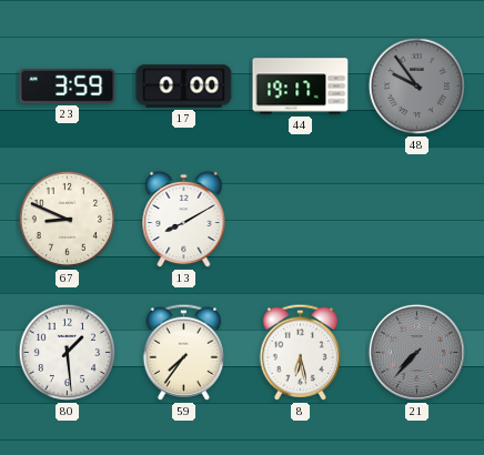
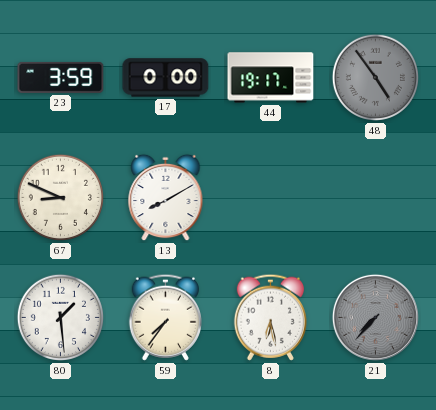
48: 9:54 -> 4:54 (375, 77)
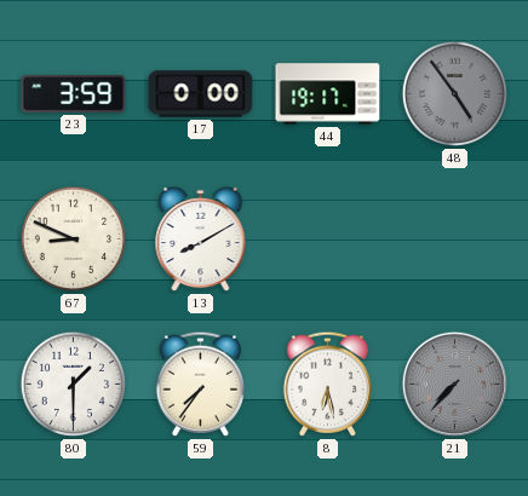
80: 1:29 -> 1:30 (73, 383)
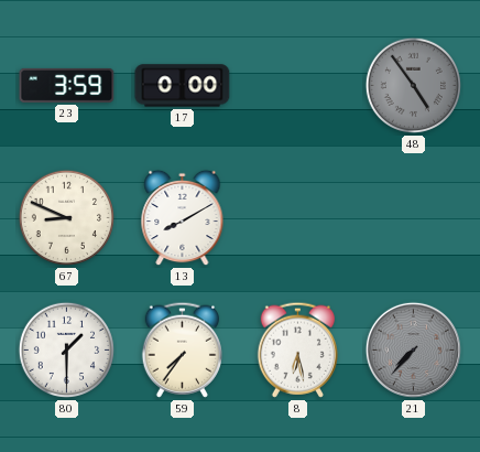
44: 19:17 -> none (328, 94)
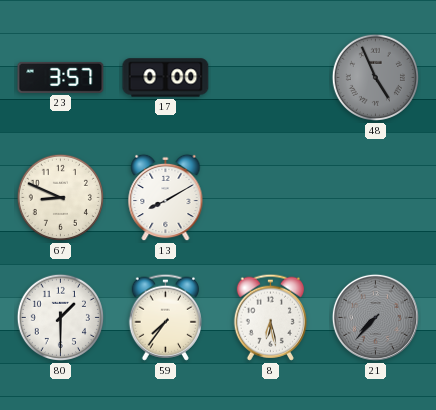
23: 3:59 -> 3:57 (61, 77)
48: 4:54 -> 4:56 (375, 77)
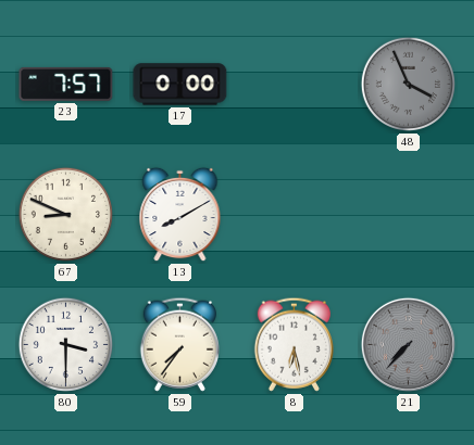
23: 3:57 -> 7:57 (66, 84)
48: 4:56 -> 3:56 (408, 84)
80: 1:30 -> 3:30 (65, 344)
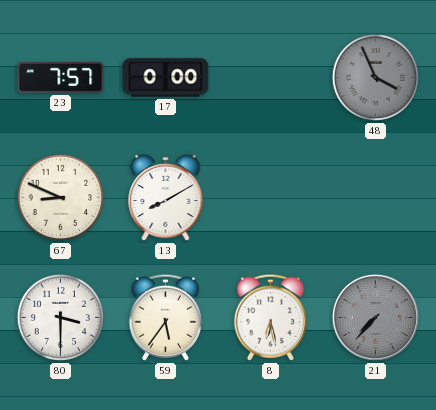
59: 7:36 -> 5:36 (165, 317)
